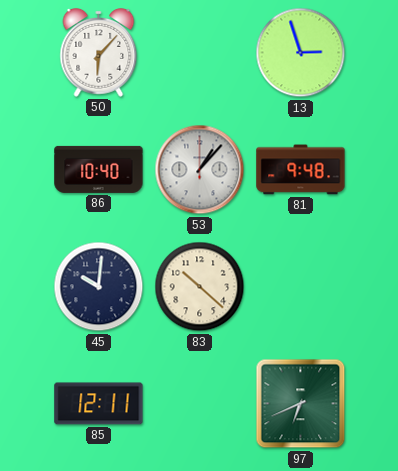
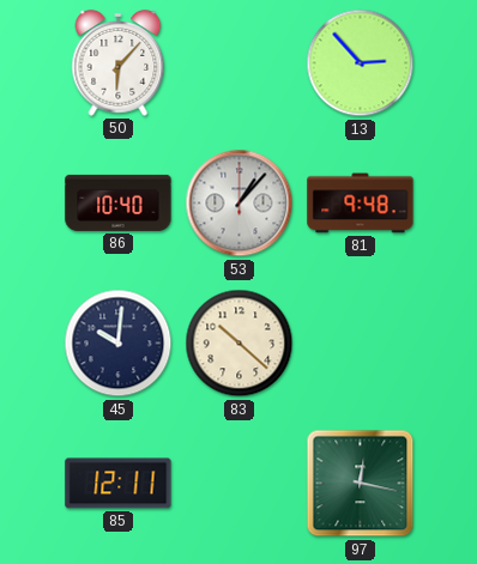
13: 2:57 -> 2:53 (361, 63)
97: 6:41 -> 12:17 (361, 484)
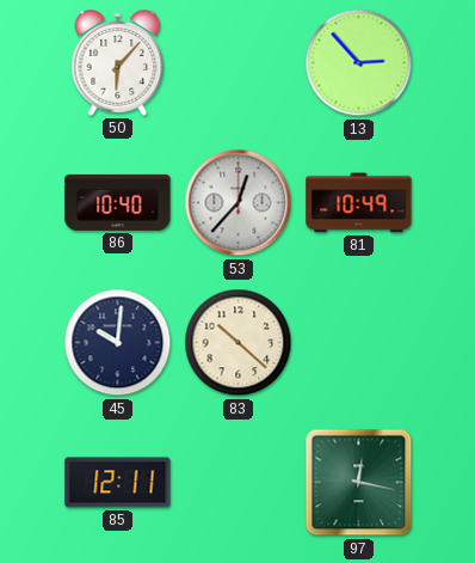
53: 1:07 -> 12:37 (239, 203)
81: 9:48 -> 10:49 (359, 203)
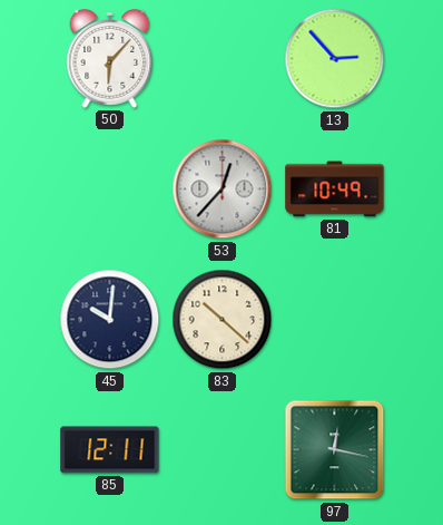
86: 10:40 -> none (118, 202)
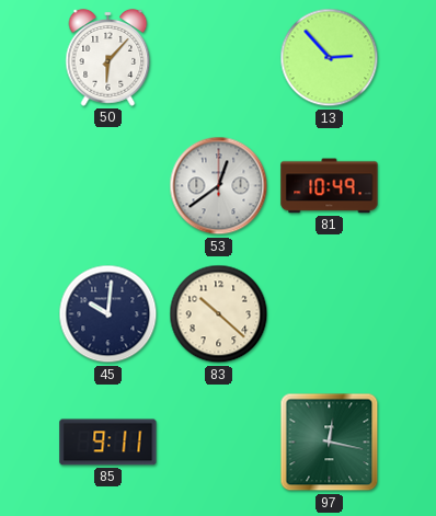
53: 12:37 -> 12:39 (219, 186)
85: 12:11 -> 9:11 (108, 443)
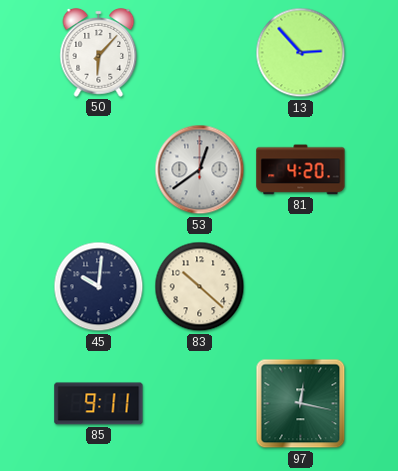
81: 10:49 -> 4:20 (301, 170)
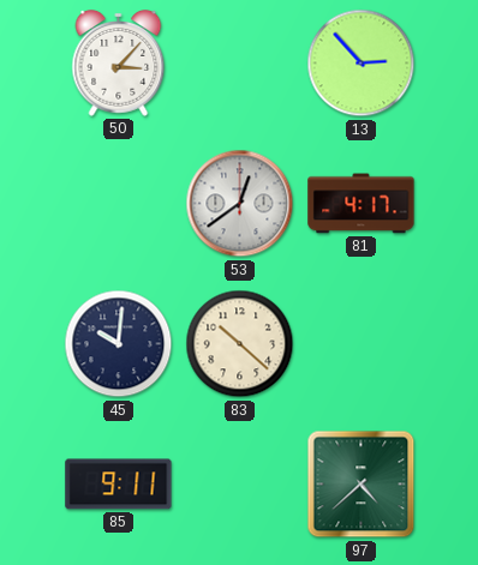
50: 6:07 -> 3:07 (119, 64)
81: 4:20 -> 4:17 (362, 204)
97: 12:17 -> 4:38 (362, 485)
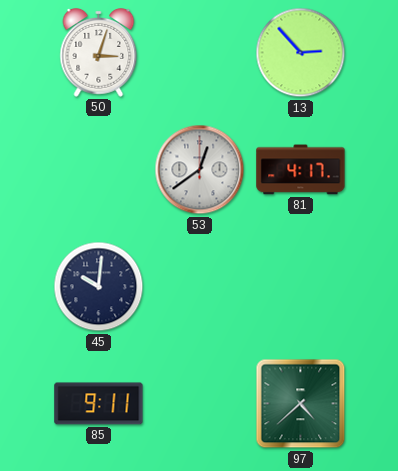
50: 3:07 -> 3:03 (99, 53)
83: 10:22 -> none (240, 344)
